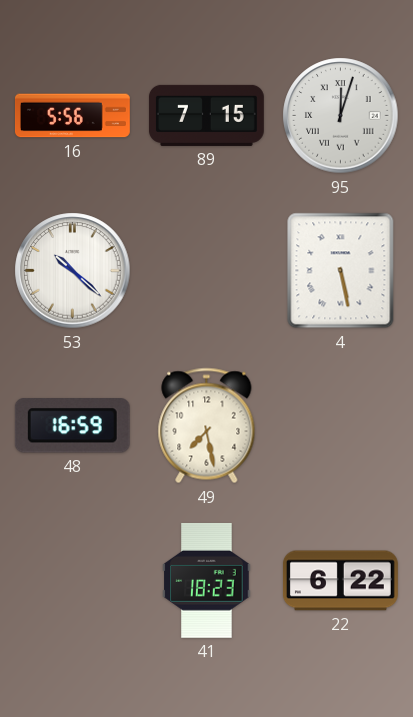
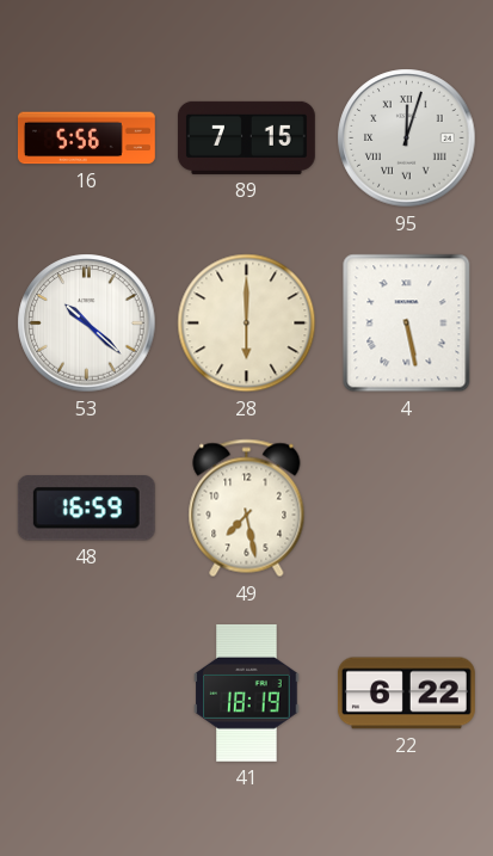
28: none -> 6:00 (247, 324)
41: 18:23 -> 18:19 (247, 692)
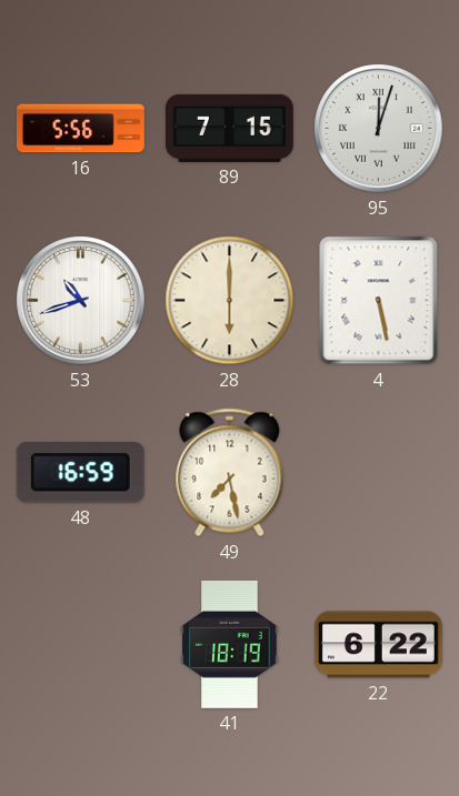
53: 10:22 -> 10:42 (81, 301)
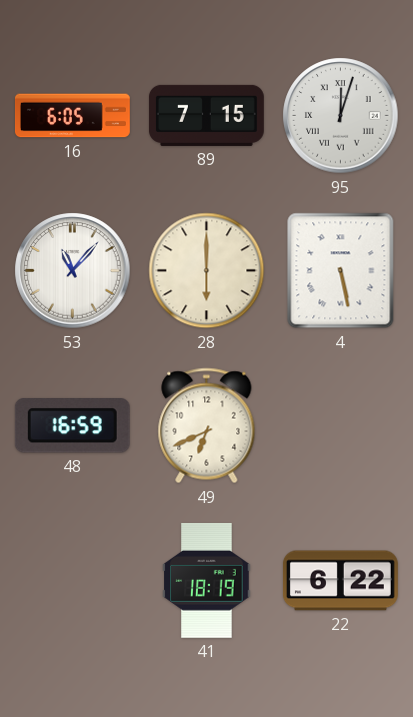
16: 5:56 -> 6:05 (72, 116)
53: 10:42 -> 11:07 (73, 271)
49: 7:28 -> 6:41 (207, 426)
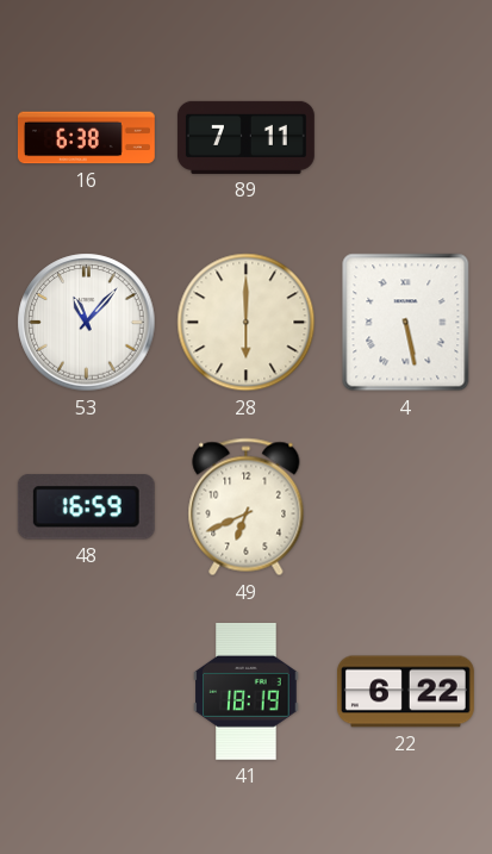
16: 6:05 -> 6:38 (86, 138)
89: 7:15 -> 7:11 (245, 137)
95: 12:03 -> none (341, 116)
